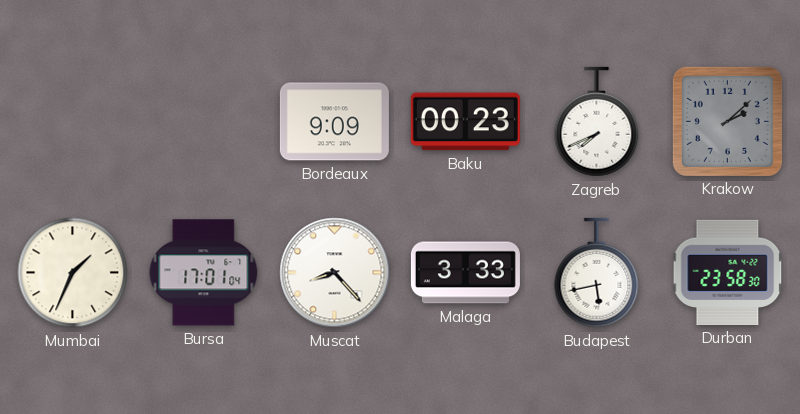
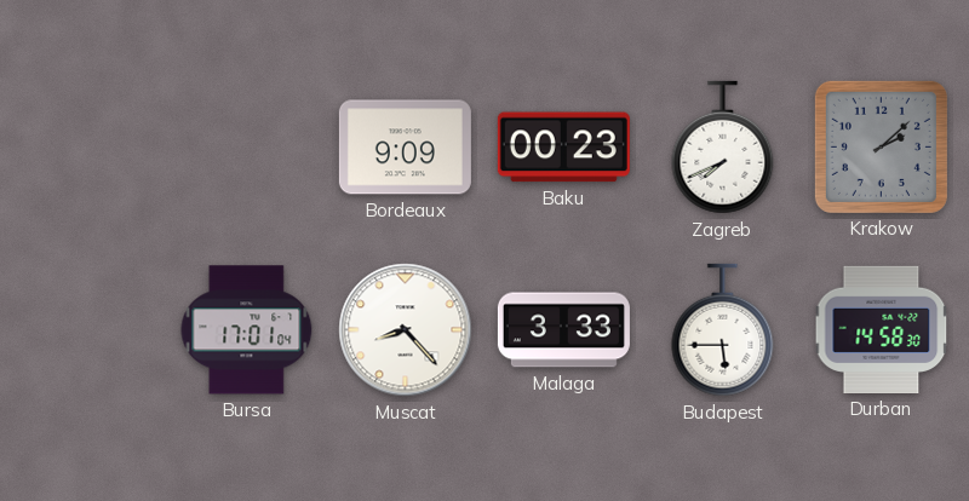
Mumbai: 1:34 -> none (73, 273)
Budapest: 5:43 -> 5:45 (723, 330)
Durban: 23:58 -> 14:58 (882, 329)
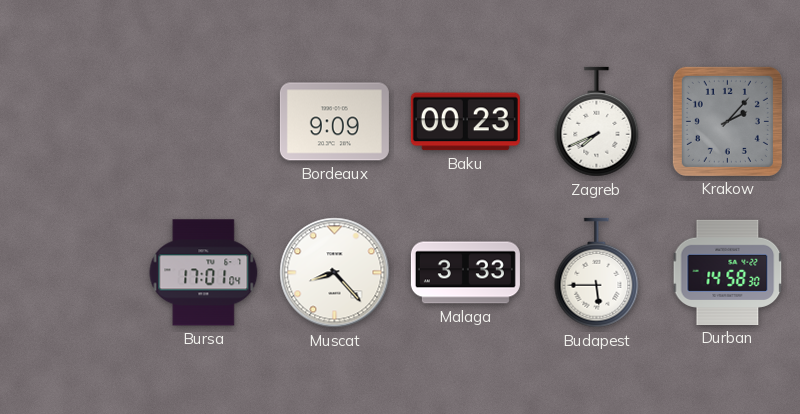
Krakow: 2:08 -> 2:07 (727, 121)
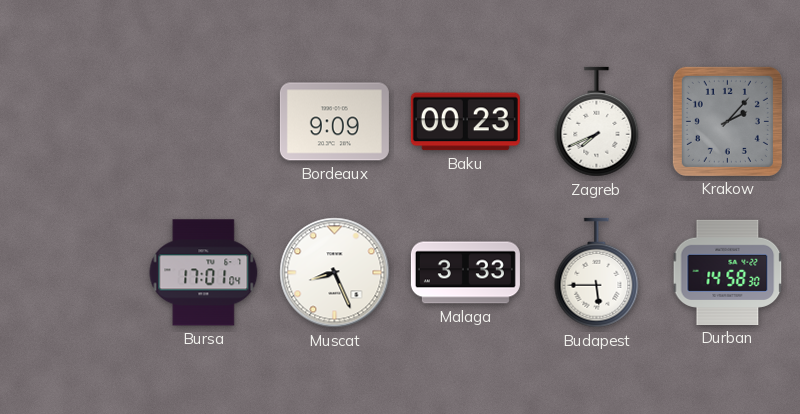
Muscat: 8:23 -> 8:26 (335, 273)
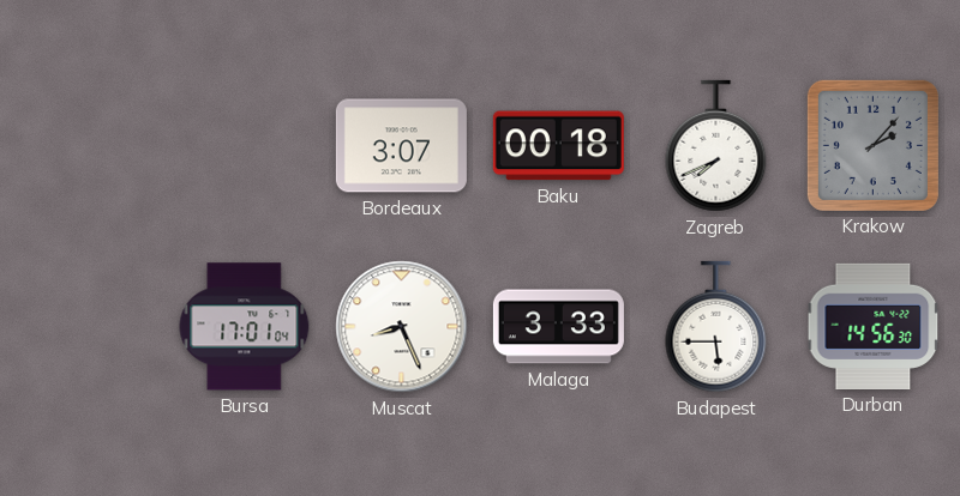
Bordeaux: 9:09 -> 3:07 (401, 146)
Baku: 00:23 -> 00:18 (558, 146)
Durban: 14:58 -> 14:56 (874, 326)
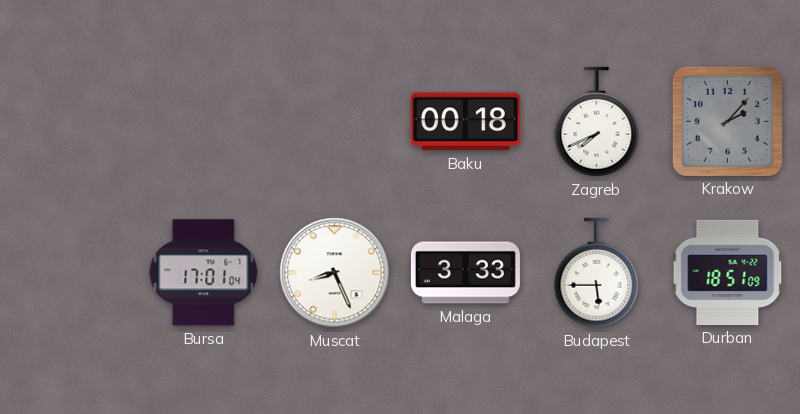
Bordeaux: 3:07 -> none (401, 146)
Durban: 14:56 -> 18:51 (728, 272)
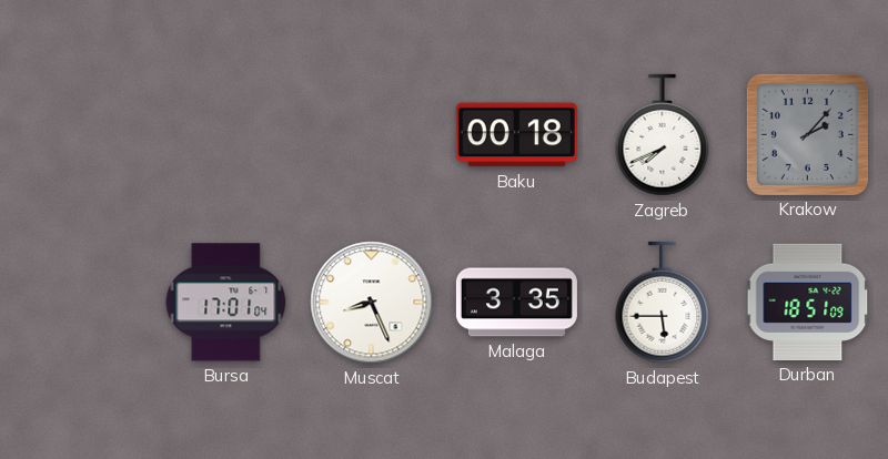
Malaga: 3:33 -> 3:35 (516, 303)
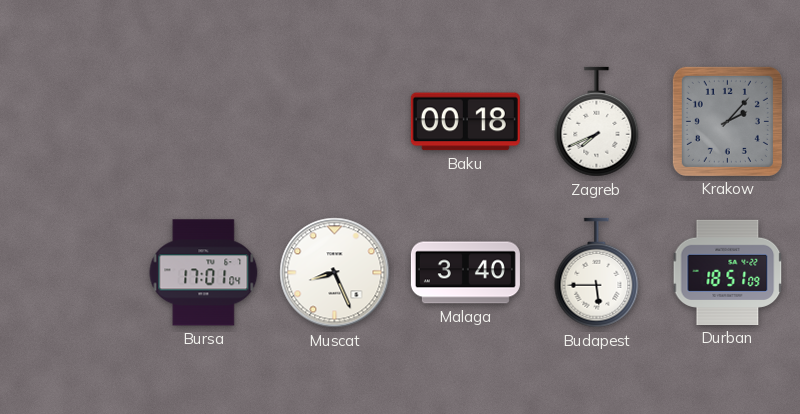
Malaga: 3:35 -> 3:40 (465, 273)
